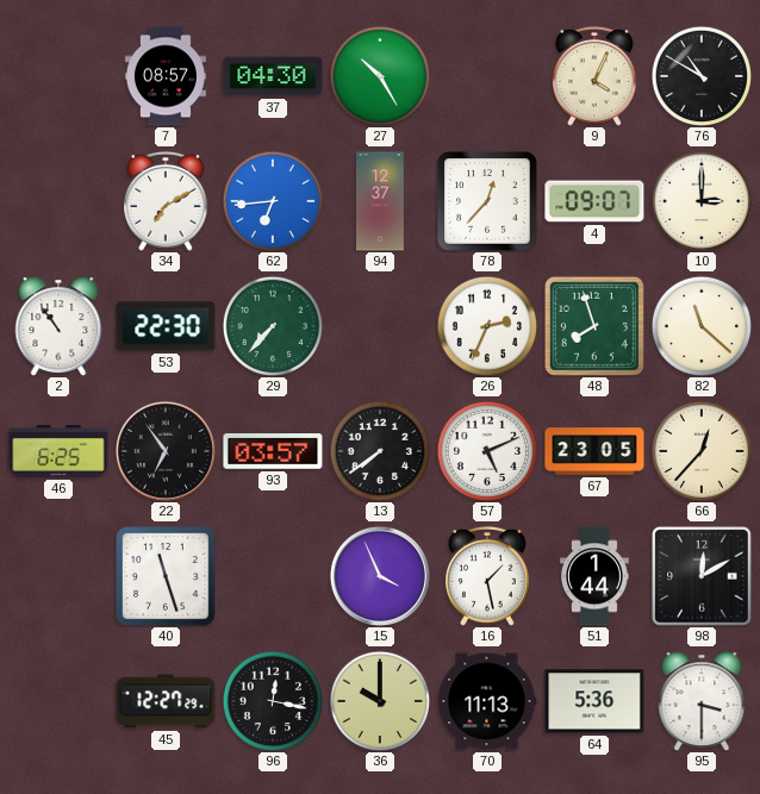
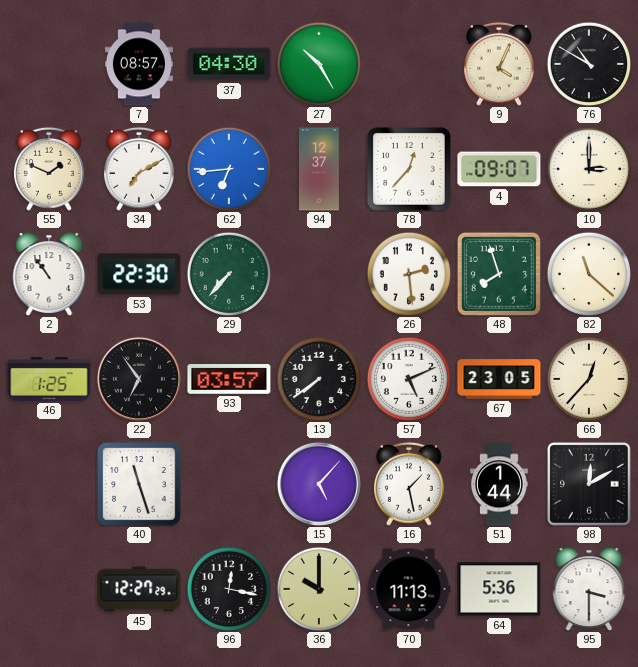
55: none -> 1:49 (50, 169)
26: 2:34 -> 2:29 (408, 273)
46: 6:25 -> 1:25 (49, 379)
15: 3:56 -> 5:07 (319, 484)
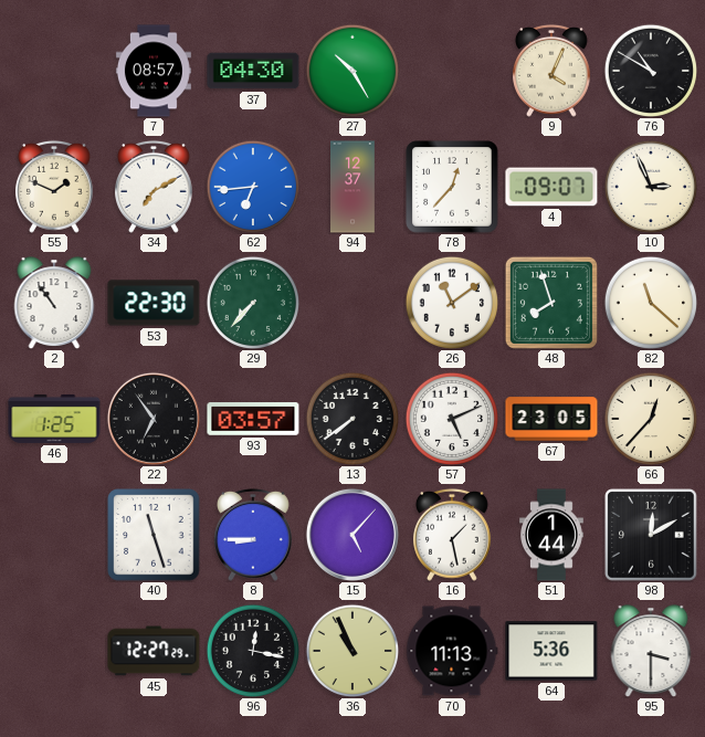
10: 3:00 -> 2:56 (650, 186)
26: 2:29 -> 11:09 (451, 302)
8: none -> 8:45 (254, 535)
36: 10:00 -> 10:56 (351, 650)
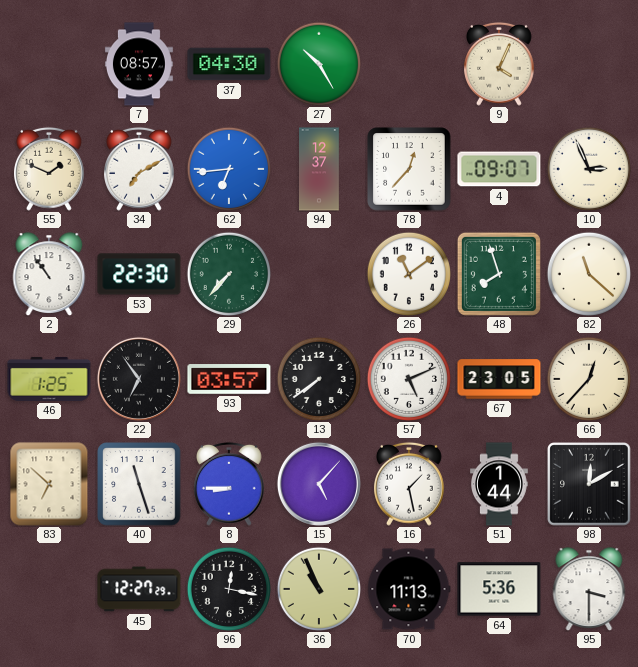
76: 10:50 -> none (650, 70)
83: none -> 6:52 (49, 484)
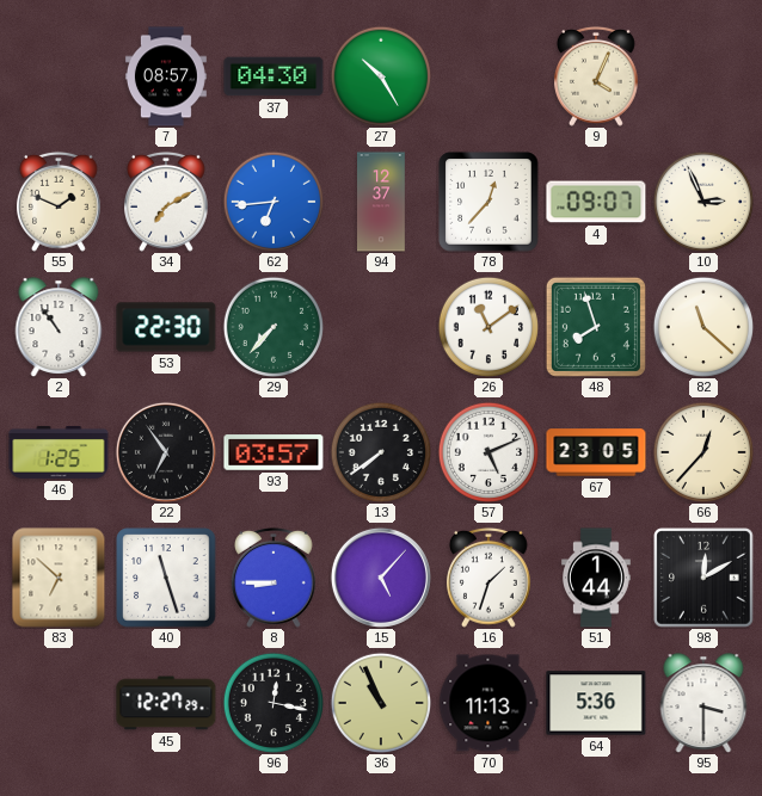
16: 1:28 -> 1:33 (490, 578)
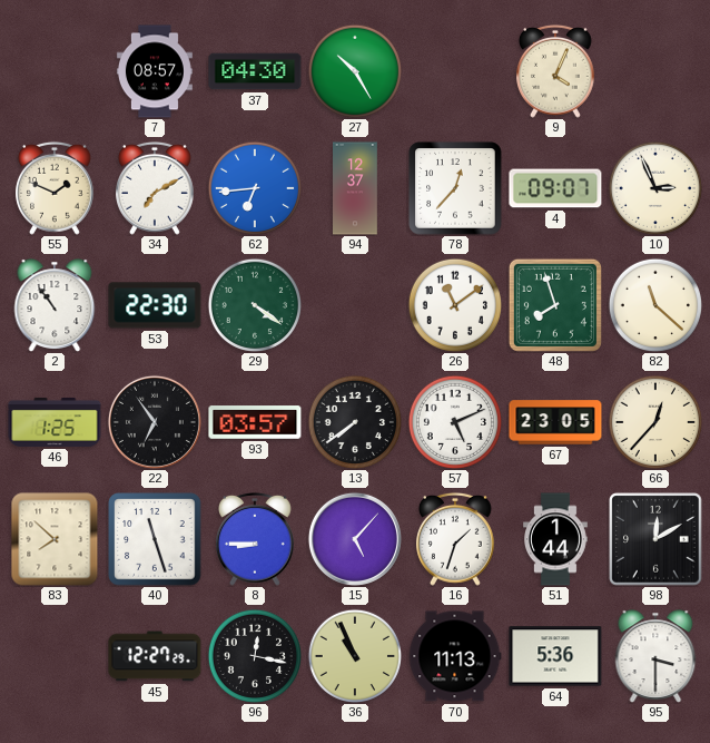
29: 7:37 -> 4:21 (254, 304)
83: 6:52 -> 7:52 (55, 539)
